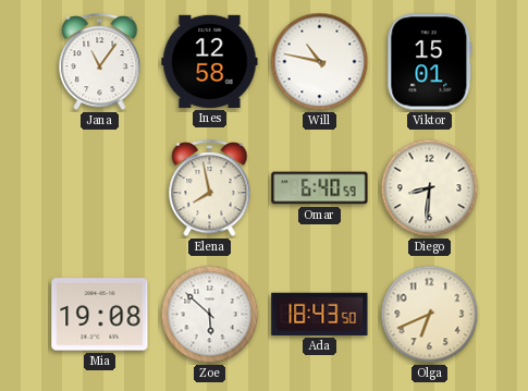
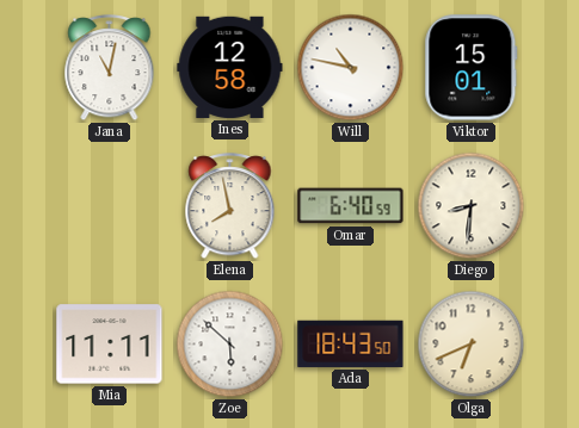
Jana: 11:06 -> 11:02 (110, 68)
Mia: 19:08 -> 11:11 (110, 345)
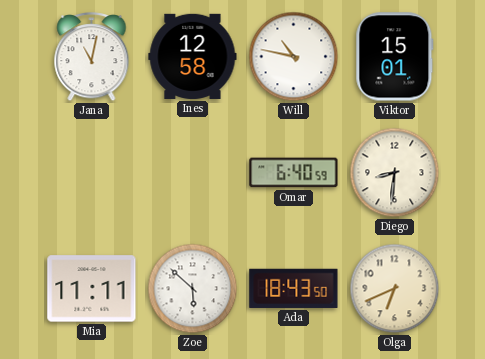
Elena: 7:58 -> none (230, 206)
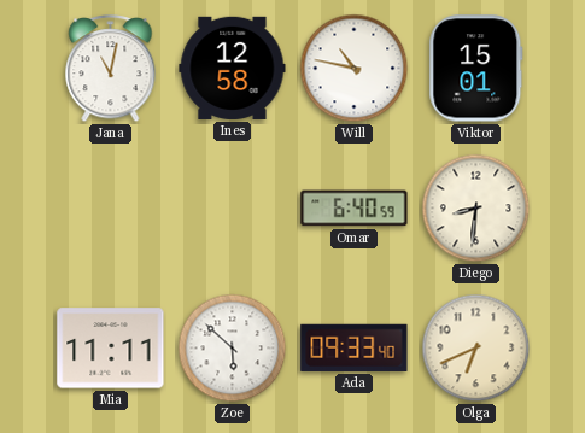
Ada: 18:43 -> 09:33 (355, 347)
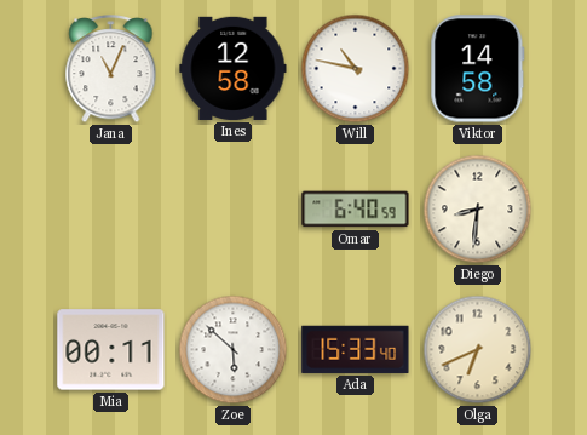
Jana: 11:02 -> 11:04 (111, 69)
Viktor: 15:01 -> 14:58 (478, 69)
Mia: 11:11 -> 00:11 (111, 350)
Ada: 09:33 -> 15:33 (356, 349)
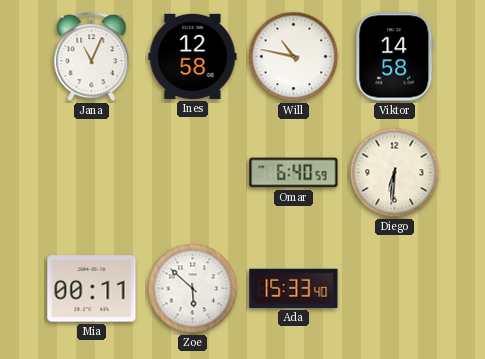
Diego: 8:31 -> 6:31 (395, 173)
Olga: 6:41 -> none (478, 350)
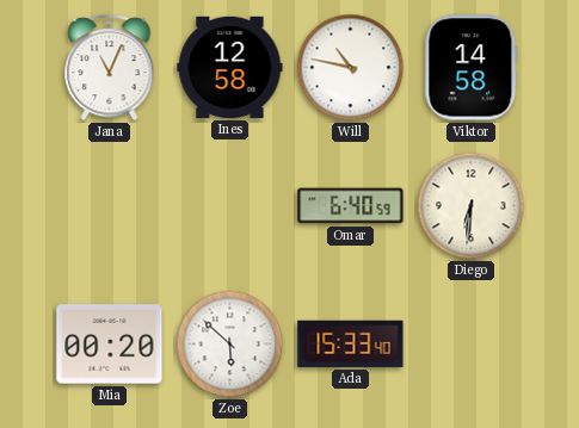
Mia: 00:11 -> 00:20 (110, 345)
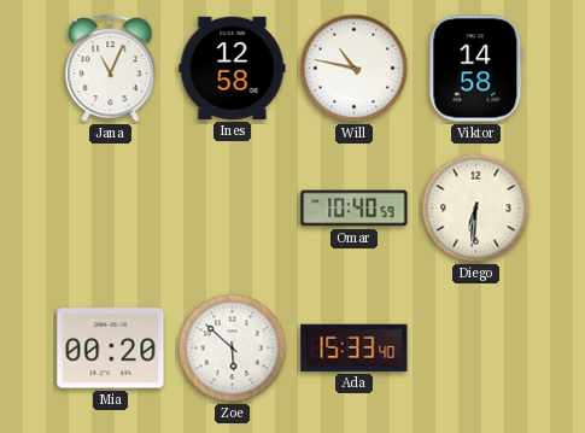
Omar: 6:40 -> 10:40 (355, 209)
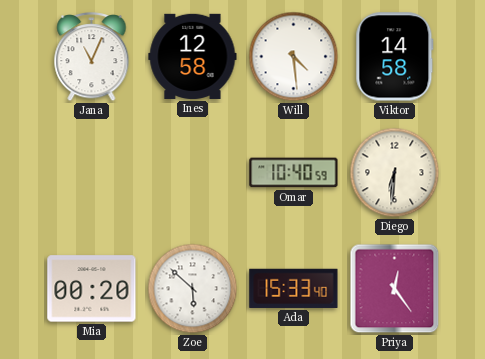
Will: 10:47 -> 4:29 (294, 57)
Priya: none -> 12:24 (395, 289)
